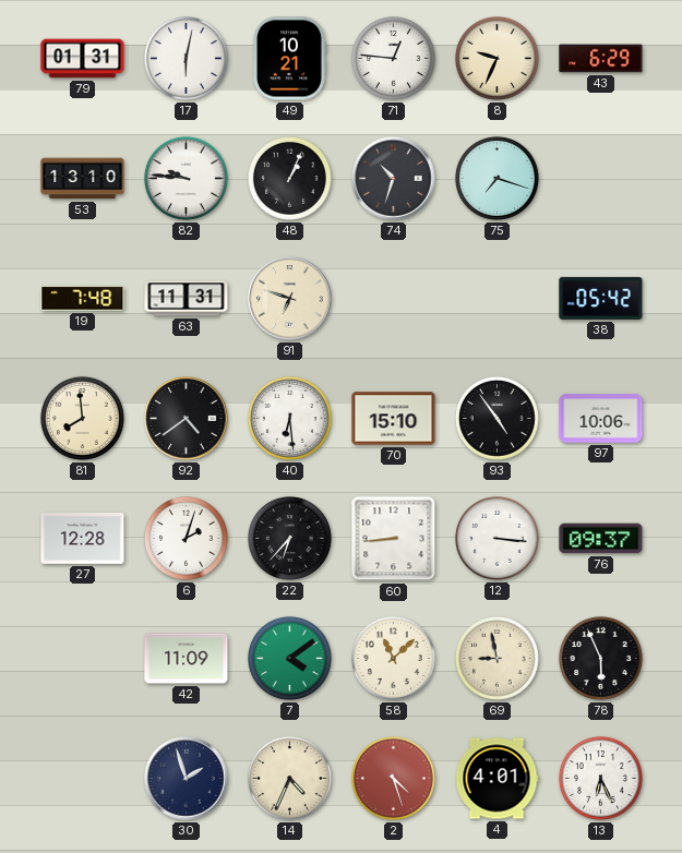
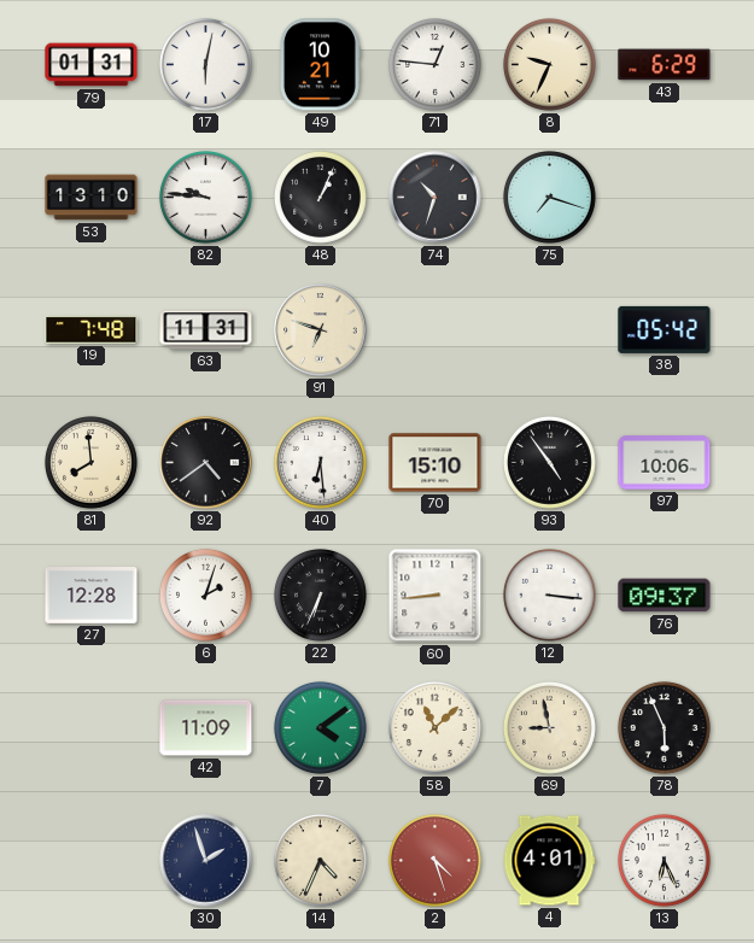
22: 6:37 -> 6:34 (320, 594)
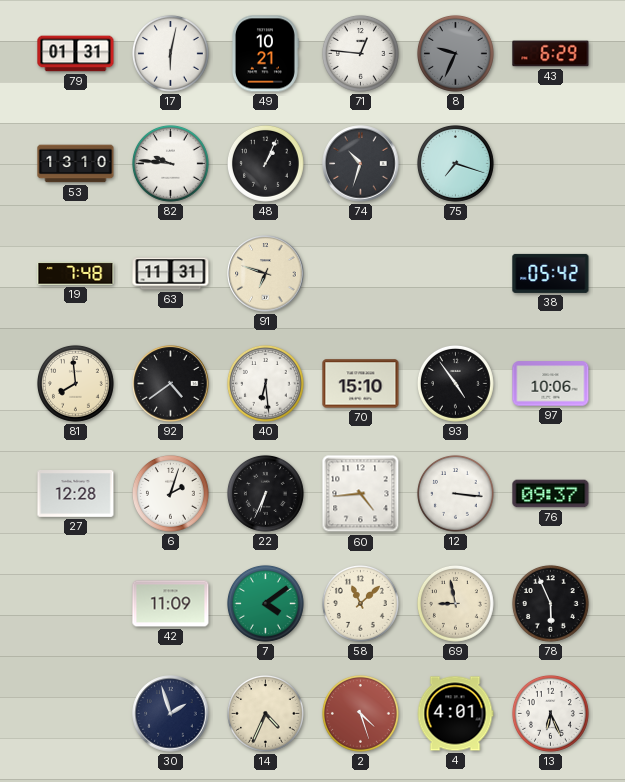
8 dial: cream -> grey (455, 53)
60: 8:44 -> 4:44 (361, 494)
